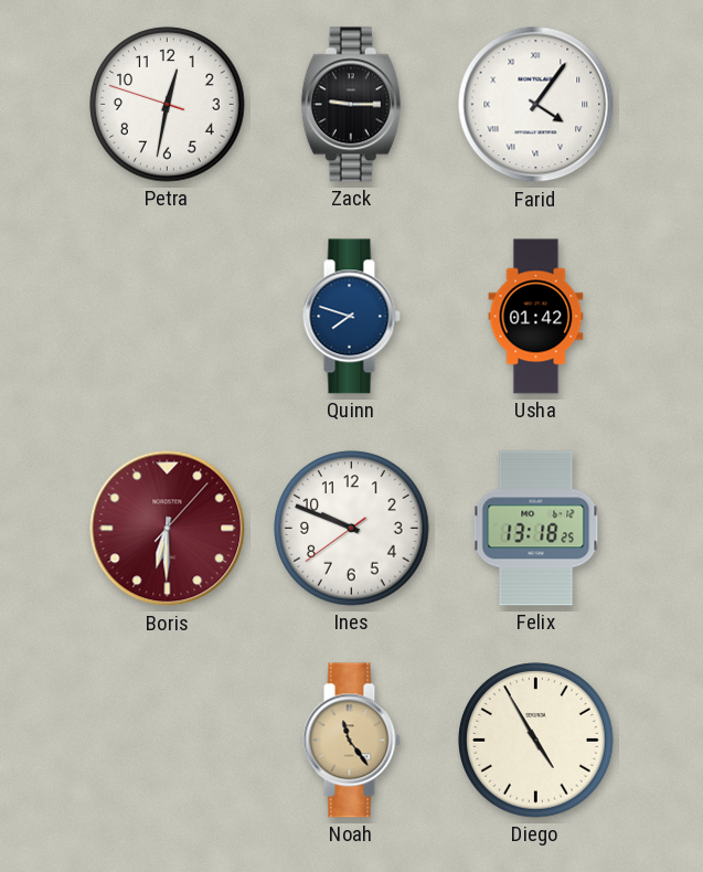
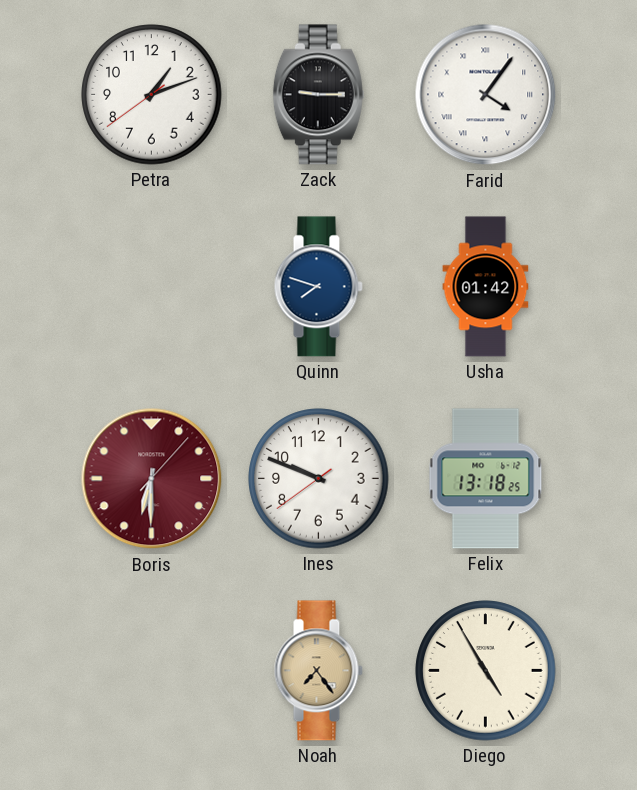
Petra: 12:31 -> 1:11 (152, 95)
Noah: 11:24 -> 7:24 (318, 671)
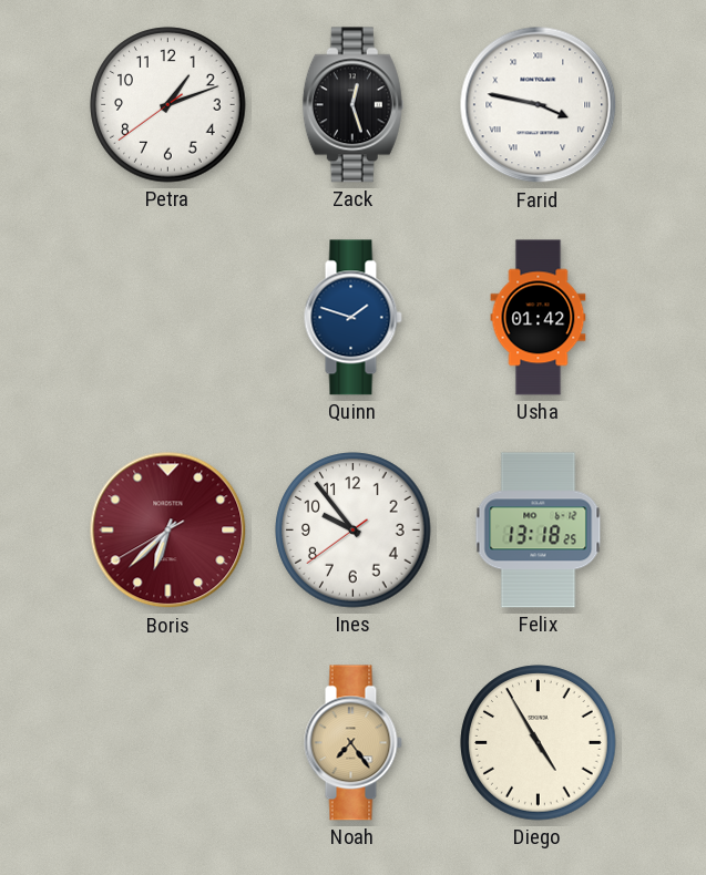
Zack: 9:15 -> 12:27 (352, 105)
Farid: 4:06 -> 3:47 (539, 105)
Quinn: 7:48 -> 1:48 (352, 318)
Boris: 6:30 -> 6:37 (168, 531)
Ines: 9:48 -> 9:53 (354, 531)
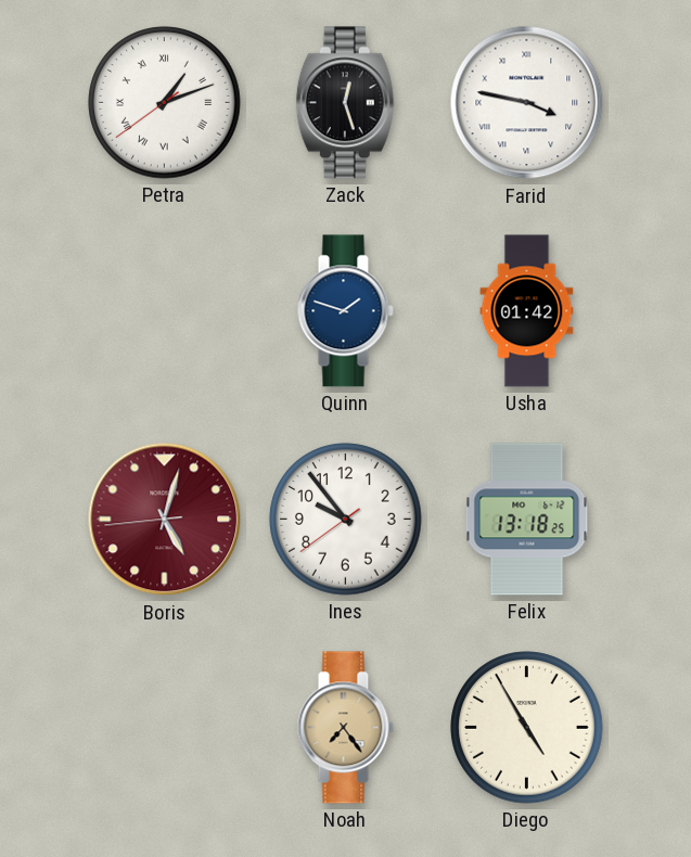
Petra numerals: Arabic -> Roman (165, 103)
Boris: 6:37 -> 5:02 (165, 520)
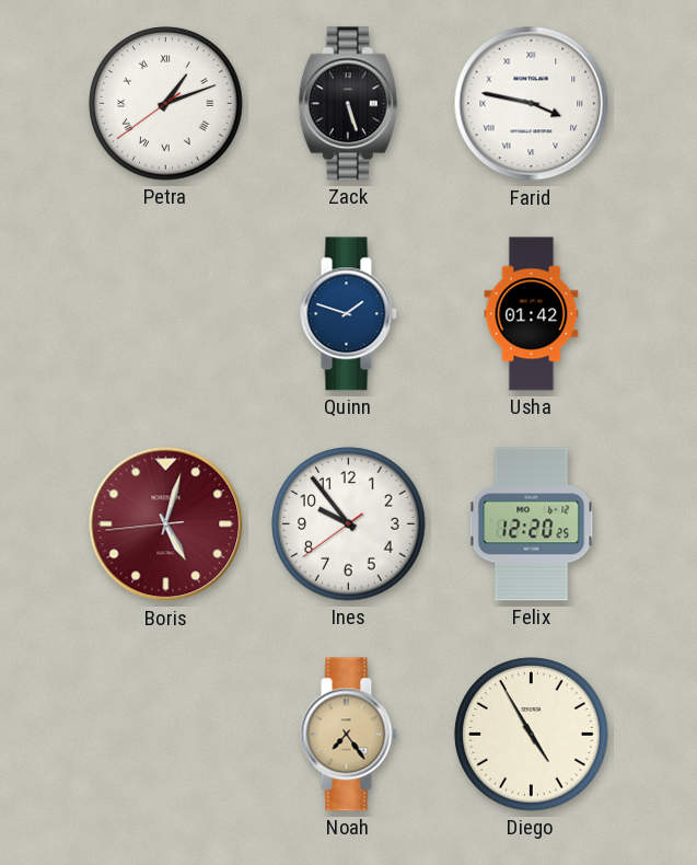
Zack: 12:27 -> 5:27 (348, 104)
Felix: 13:18 -> 12:20 (532, 524)
